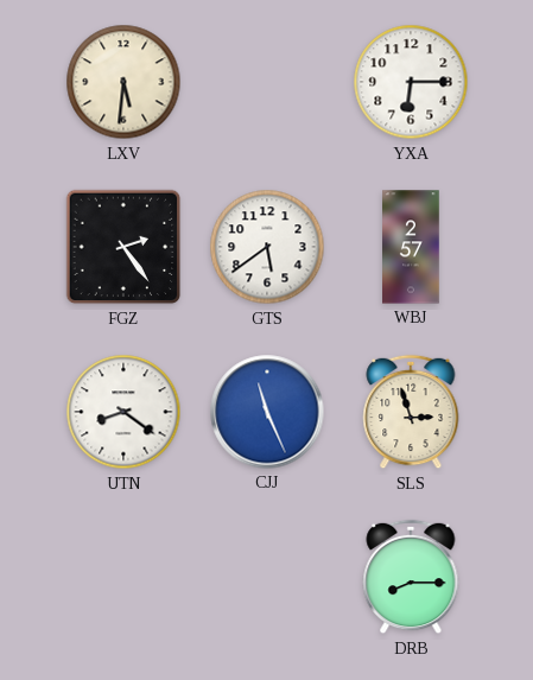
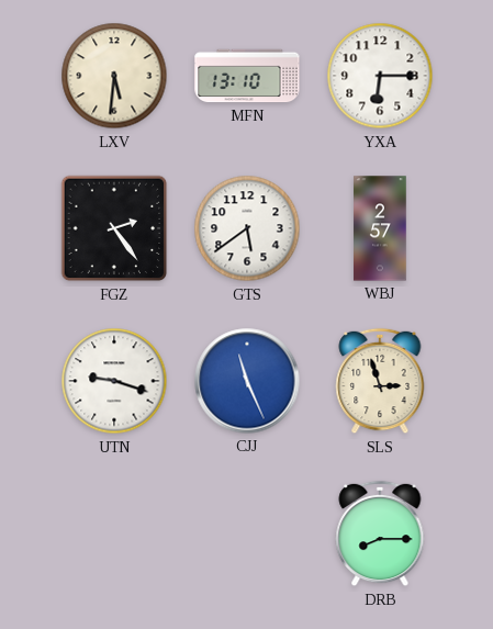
MFN: none -> 13:10 (247, 76)
UTN: 8:21 -> 9:18 (114, 381)
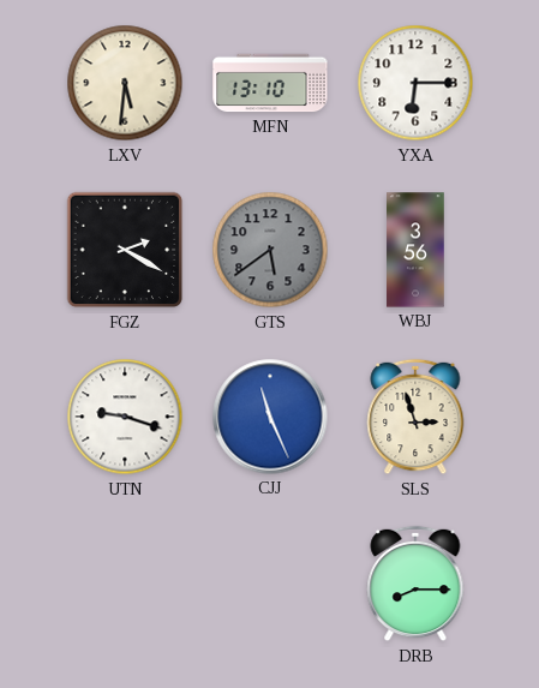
FGZ: 2:24 -> 2:20 (125, 250)
GTS dial: white -> grey (270, 250)
WBJ: 2:57 -> 3:56 (415, 250)
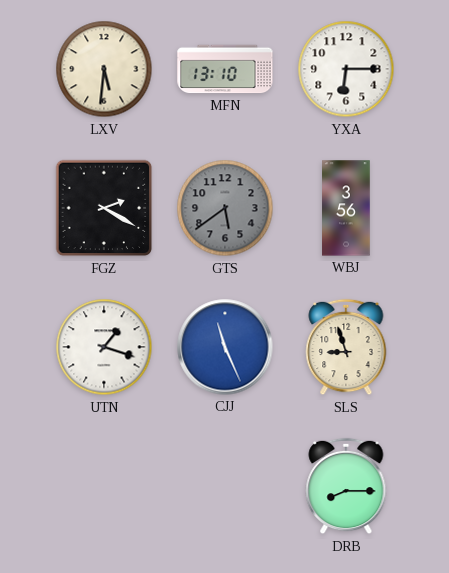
UTN: 9:18 -> 1:18 (104, 347)
SLS: 2:57 -> 8:57 (346, 347)
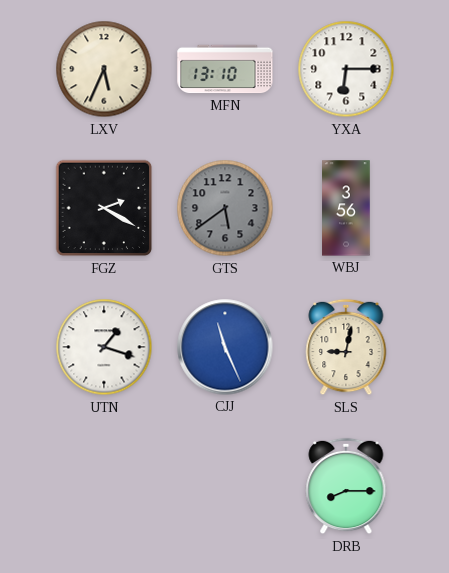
LXV: 5:31 -> 5:34 (104, 69)
SLS: 8:57 -> 9:02 (346, 347)
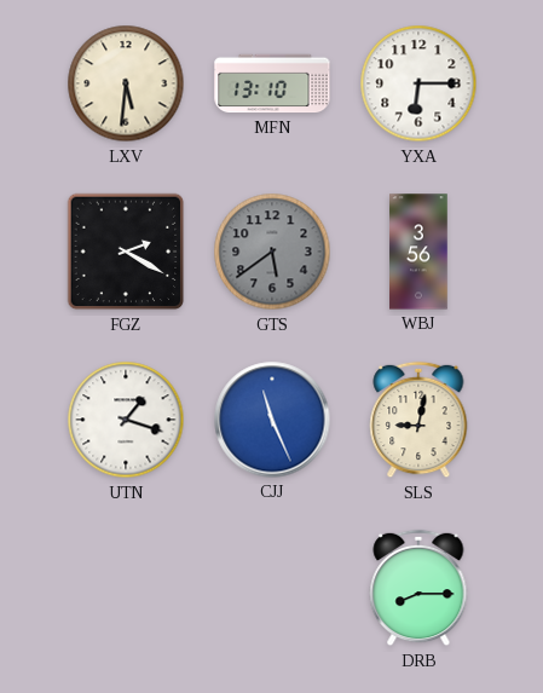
LXV: 5:34 -> 5:31 (126, 83)
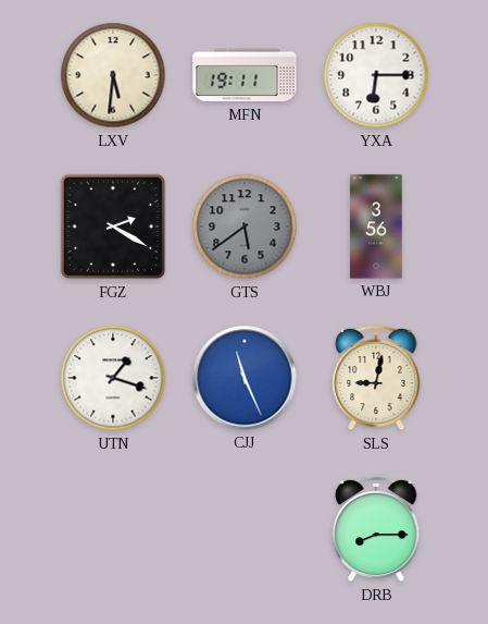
MFN: 13:10 -> 19:11 (245, 75)
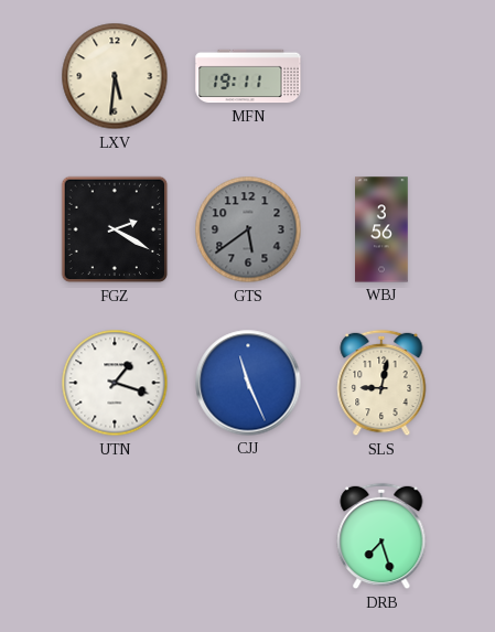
YXA: 6:15 -> none (376, 75)
DRB: 8:15 -> 7:27 (381, 536)
